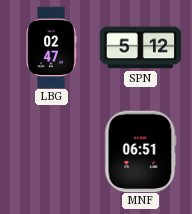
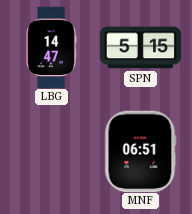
LBG: 02:47 -> 14:47 (51, 47)
SPN: 5:12 -> 5:15 (140, 48)
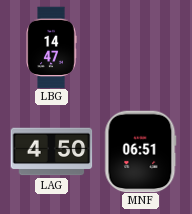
SPN: 5:15 -> none (140, 48)
LAG: none -> 4:50 (51, 152)
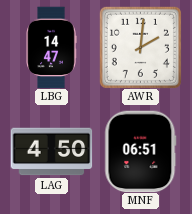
AWR: none -> 2:01 (140, 47)
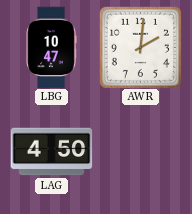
LBG: 14:47 -> 10:47 (51, 47)
MNF: 06:51 -> none (141, 151)
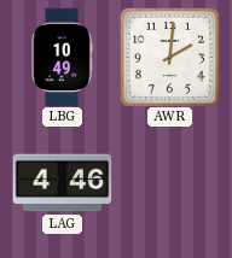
LBG: 10:47 -> 10:49 (62, 57)
LAG: 4:50 -> 4:46 (62, 183)
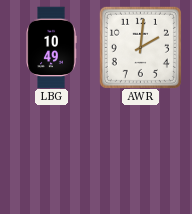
LAG: 4:46 -> none (62, 183)
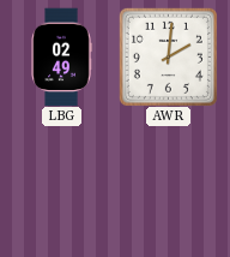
LBG: 10:49 -> 02:49 (61, 56)
